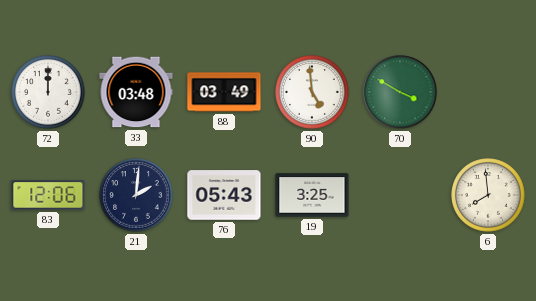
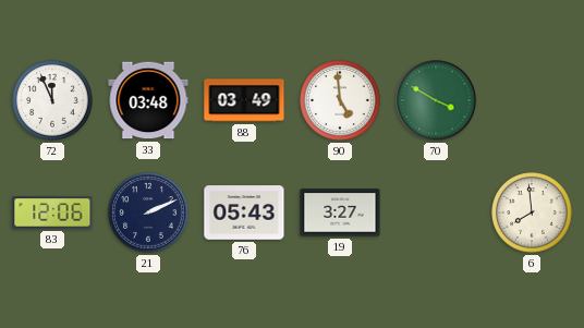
72: 12:00 -> 11:56 (52, 100)
21: 2:01 -> 2:11 (148, 212)
19: 3:25 -> 3:27 (340, 212)
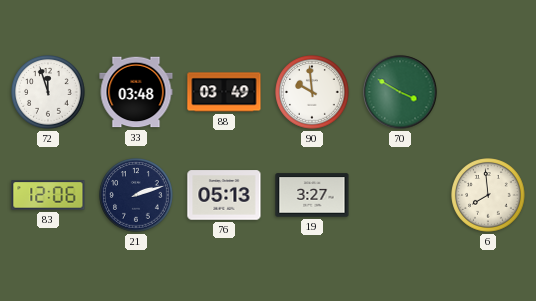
72: 11:56 -> 11:57 (48, 92)
90: 4:59 -> 9:59 (312, 92)
21: 2:11 -> 2:12 (136, 195)
76: 05:43 -> 05:13 (224, 195)
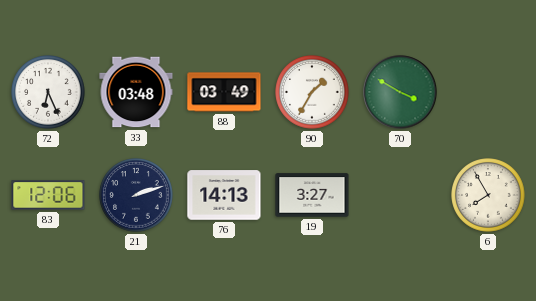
72: 11:57 -> 6:26 (48, 92)
90: 9:59 -> 1:35 (312, 92)
76: 05:13 -> 14:13 (224, 195)
6: 7:59 -> 7:55 (488, 195)
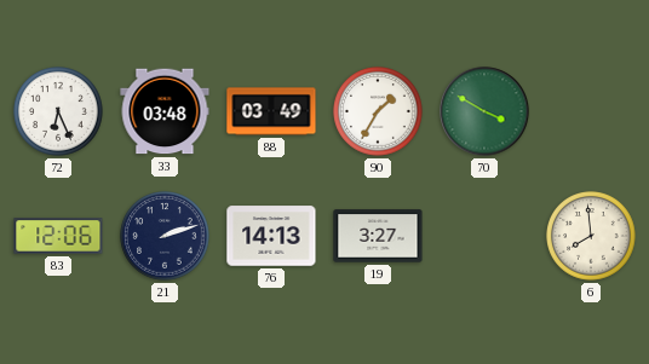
6: 7:55 -> 7:59 (591, 236)
